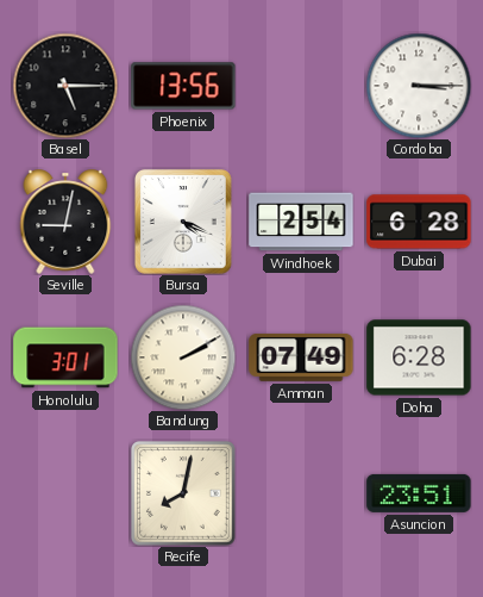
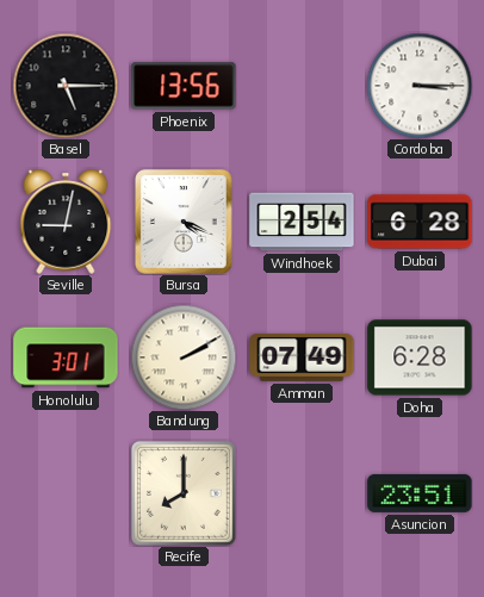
Recife: 8:02 -> 8:00 (184, 493)
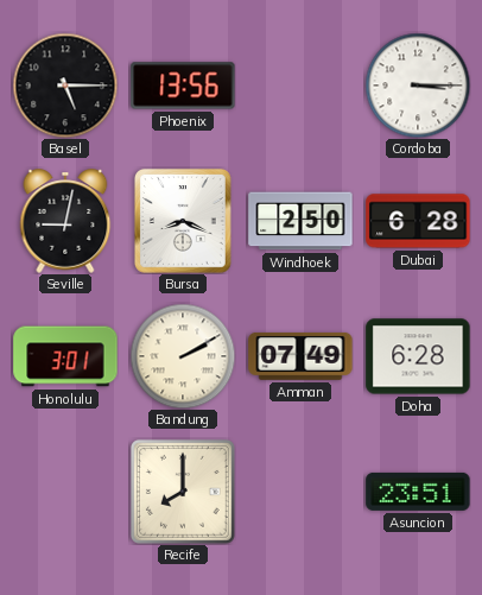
Bursa: 4:19 -> 8:19 (183, 221)
Windhoek: 2:54 -> 2:50 (300, 221)
